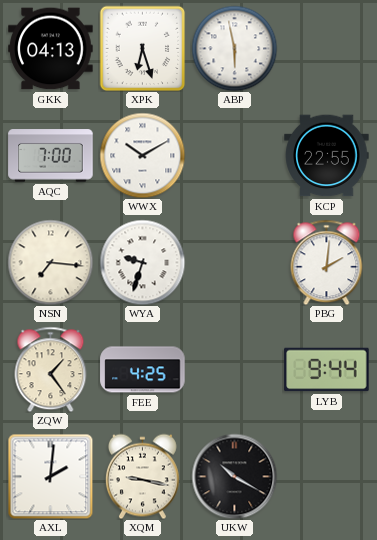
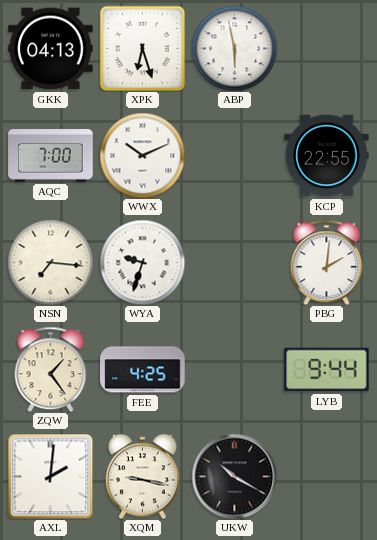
WWX: 10:10 -> 10:11 (142, 155)
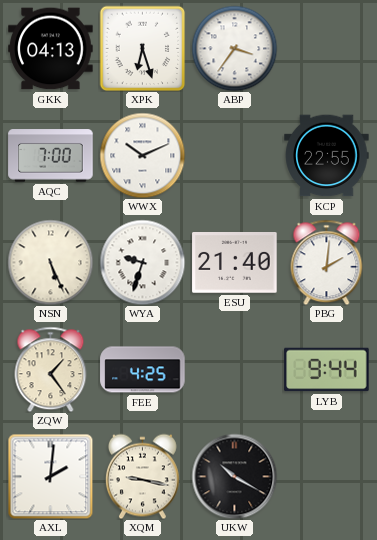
ABP: 5:58 -> 3:36 (234, 48)
NSN: 7:16 -> 5:26 (50, 262)
ESU: none -> 21:40 (235, 263)
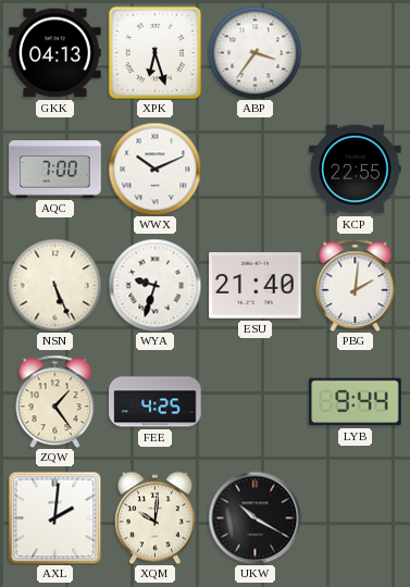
XQM: 9:17 -> 10:01 (154, 517)
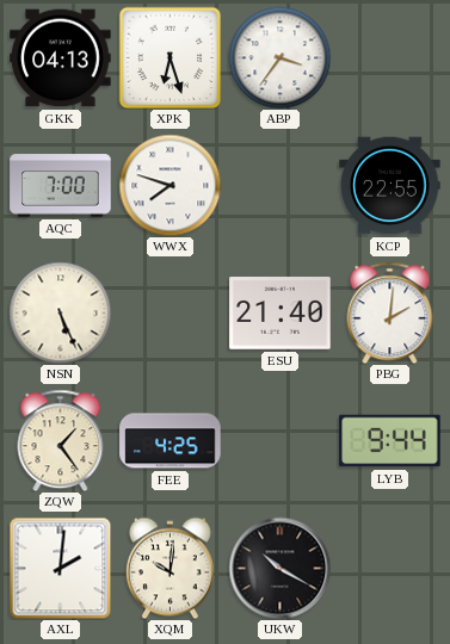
WWX: 10:11 -> 7:48 (169, 185)
WYA: 9:33 -> none (154, 285)
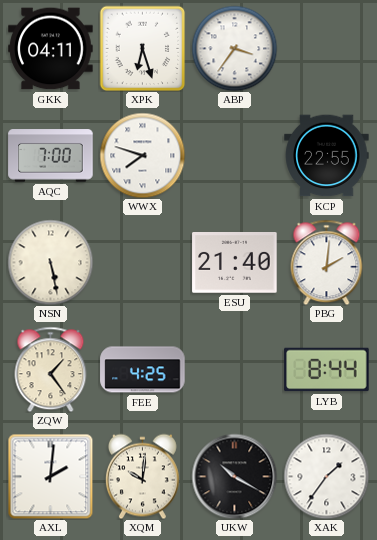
GKK: 04:13 -> 04:11 (51, 49)
NSN: 5:26 -> 5:28 (50, 262)
LYB: 9:44 -> 8:44 (327, 370)
XAK: none -> 1:36 (326, 476)
